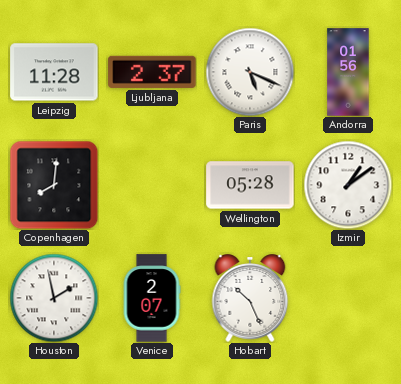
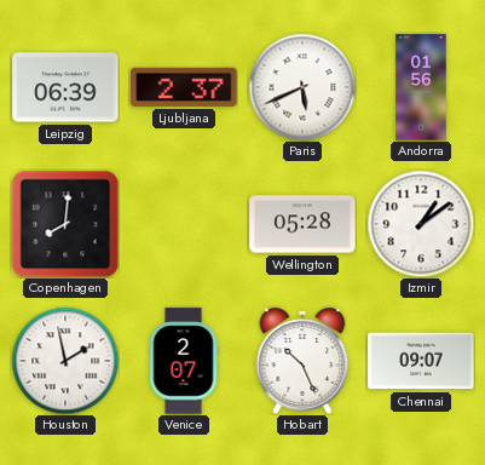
Leipzig: 11:28 -> 06:39 (65, 87)
Paris: 5:19 -> 5:41 (302, 87)
Chennai: none -> 09:07 (421, 361)
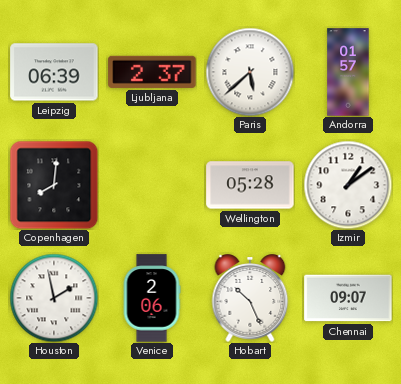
Paris: 5:41 -> 5:38 (250, 72)
Andorra: 01:56 -> 01:57 (348, 72)
Venice: 2:07 -> 2:06 (152, 298)
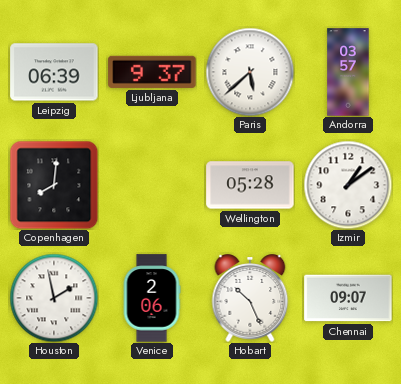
Ljubljana: 2:37 -> 9:37 (152, 72)
Andorra: 01:57 -> 03:57 (348, 72)
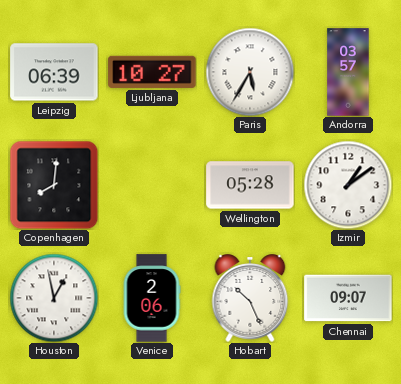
Ljubljana: 9:37 -> 10:27 (152, 72)
Paris: 5:38 -> 5:35 (250, 72)
Houston: 1:58 -> 12:58 (54, 298)
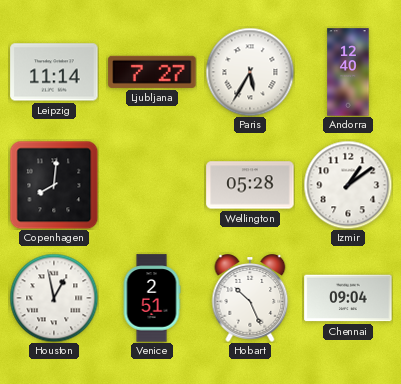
Leipzig: 06:39 -> 11:14 (54, 72)
Ljubljana: 10:27 -> 7:27 (152, 72)
Andorra: 03:57 -> 12:40 (348, 72)
Venice: 2:06 -> 2:51 (152, 298)
Chennai: 09:07 -> 09:04 (348, 298)
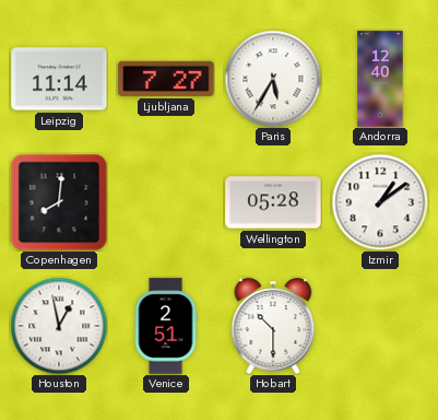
Hobart: 10:26 -> 10:30 (273, 326)
Chennai: 09:04 -> none (348, 298)
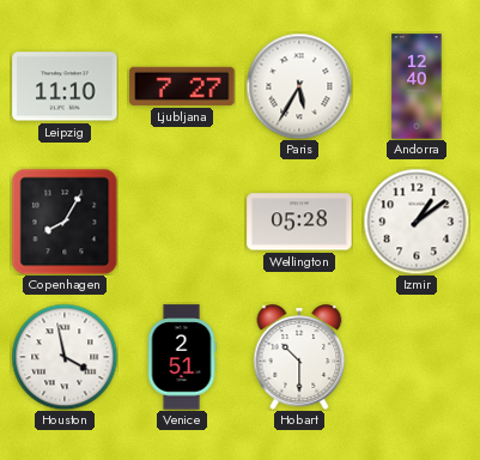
Leipzig: 11:14 -> 11:10 (65, 86)
Copenhagen: 8:01 -> 8:05 (65, 222)
Houston: 12:58 -> 3:58 (65, 357)
